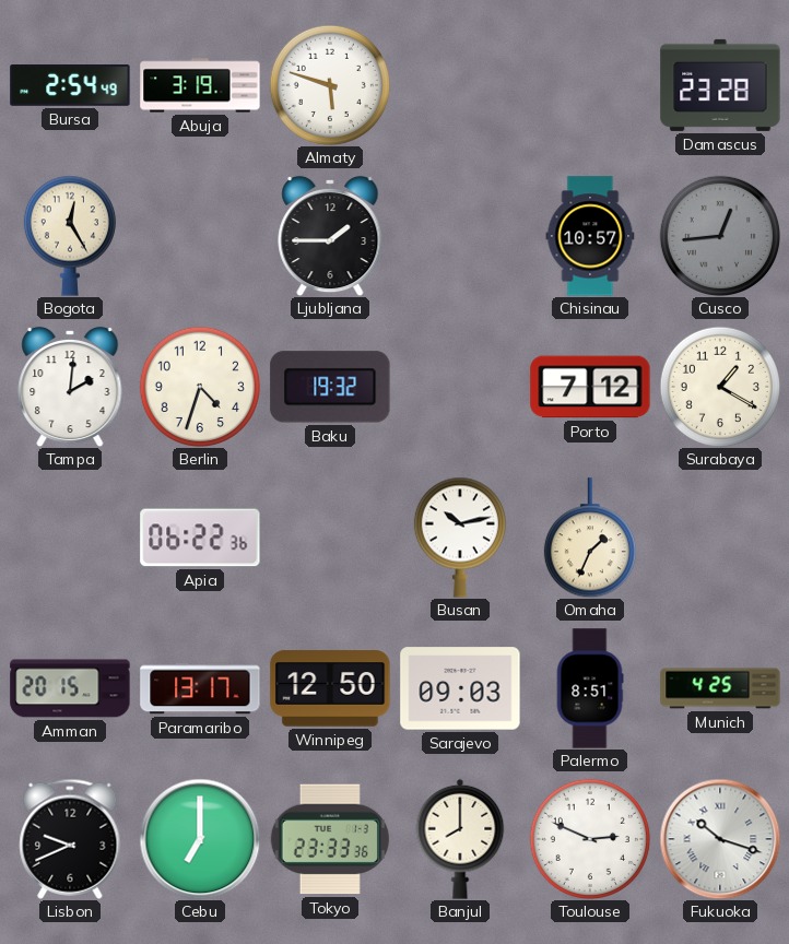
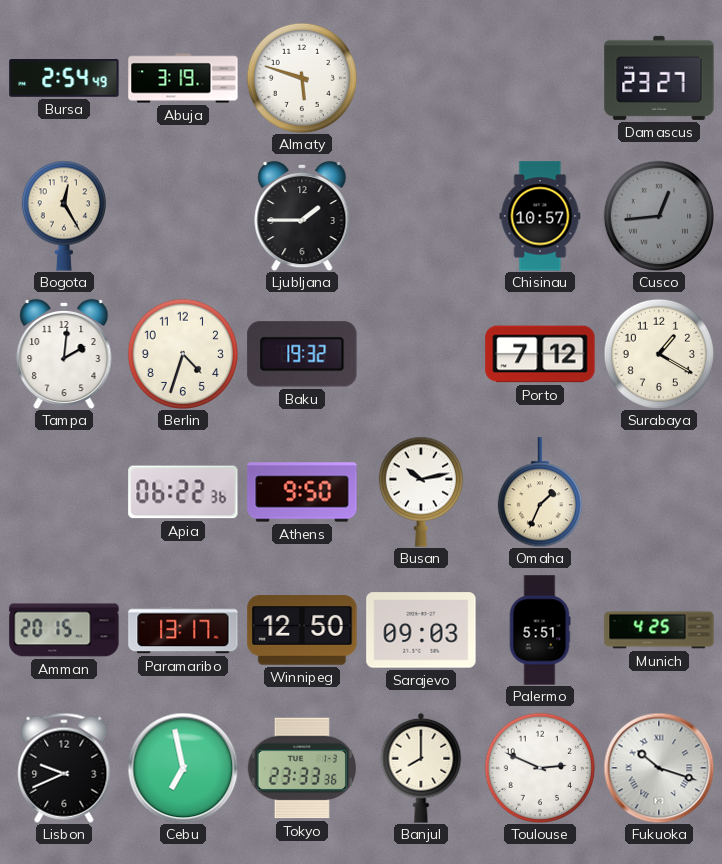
Damascus: 23:28 -> 23:27 (659, 78)
Athens: none -> 9:50 (302, 492)
Palermo: 8:51 -> 5:51 (540, 630)
Cebu: 7:00 -> 6:58 (183, 768)
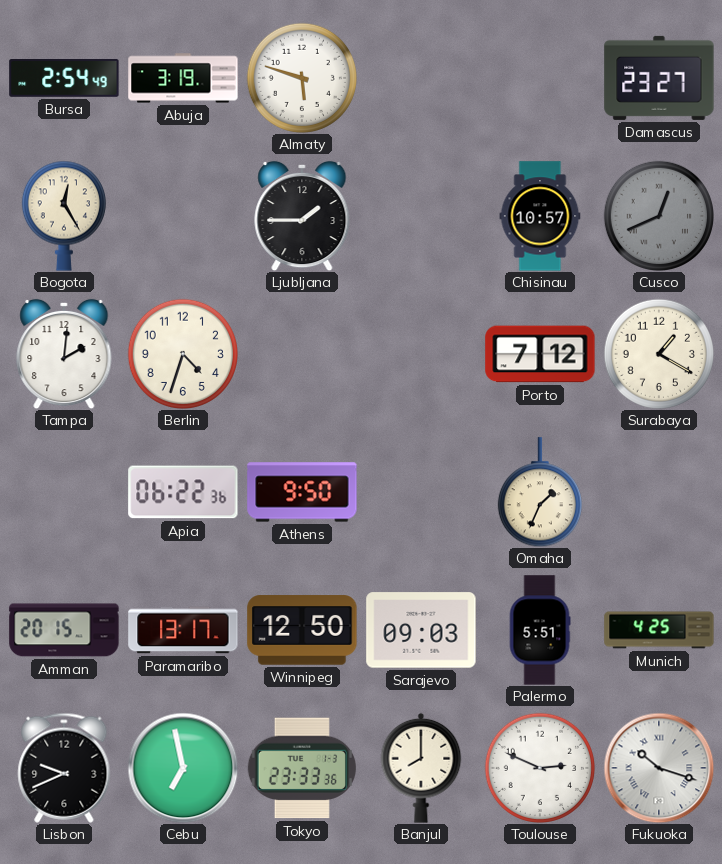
Cusco: 12:44 -> 12:41 (658, 215)
Baku: 19:32 -> none (302, 354)
Busan: 10:13 -> none (421, 492)
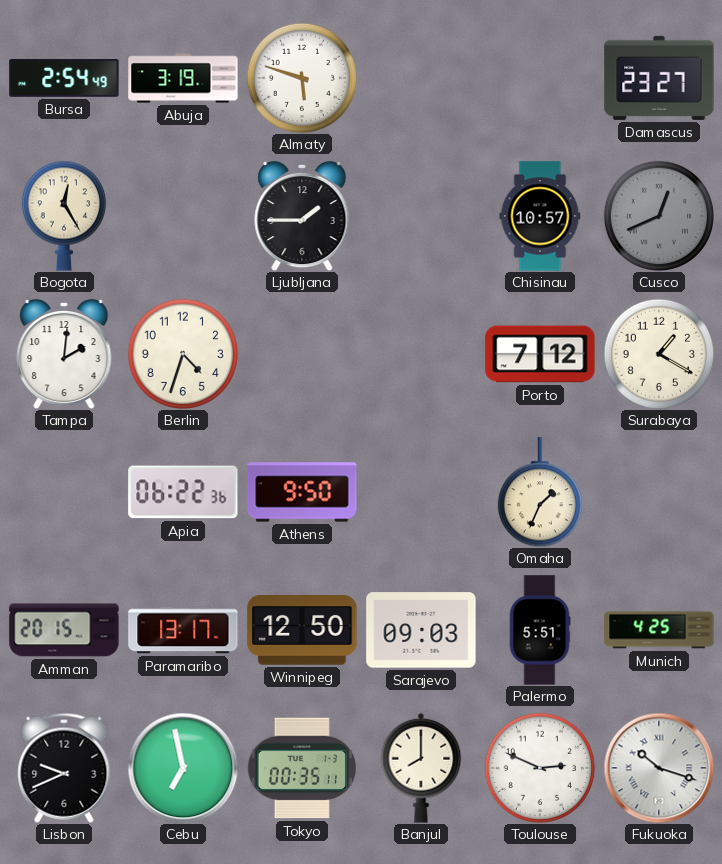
Tokyo: 23:33 -> 00:35 (302, 768)
